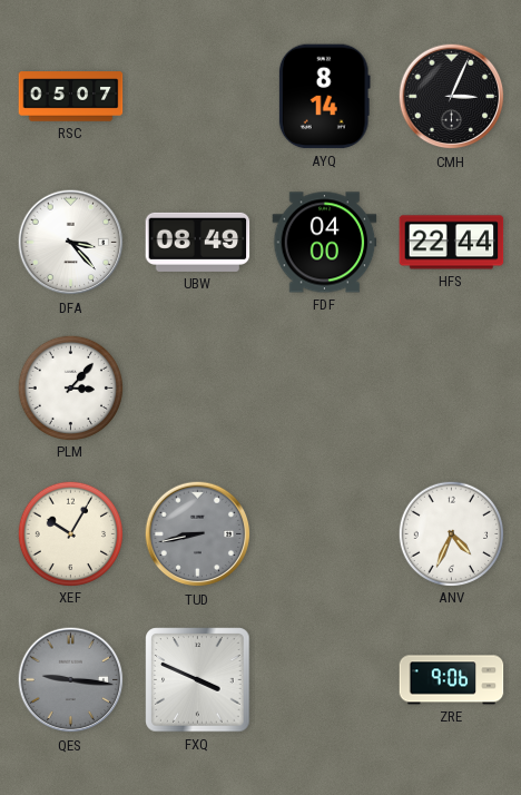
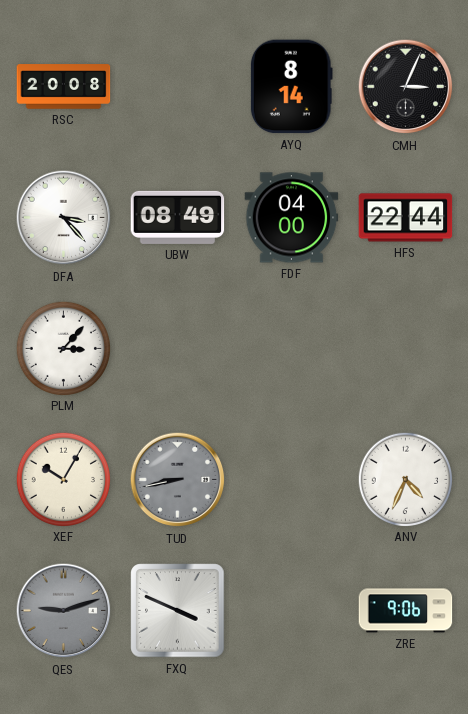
RSC: 05:07 -> 20:08 (64, 87)
QES: 9:16 -> 9:12 (64, 611)
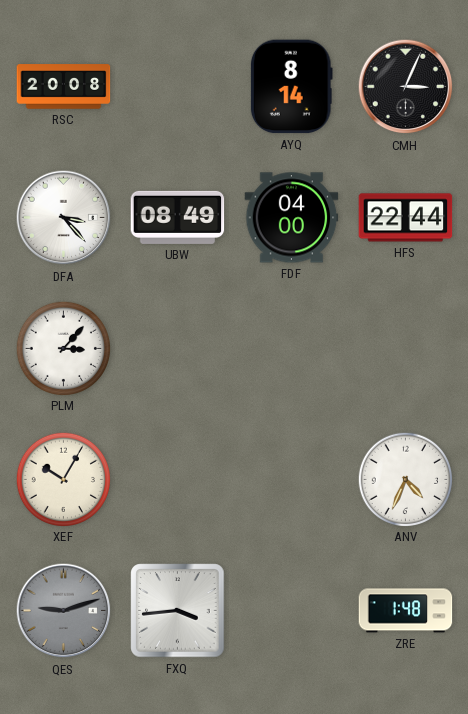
TUD: 8:43 -> none (178, 480)
FXQ: 3:49 -> 3:44 (178, 611)
ZRE: 9:06 -> 1:48 (406, 611)
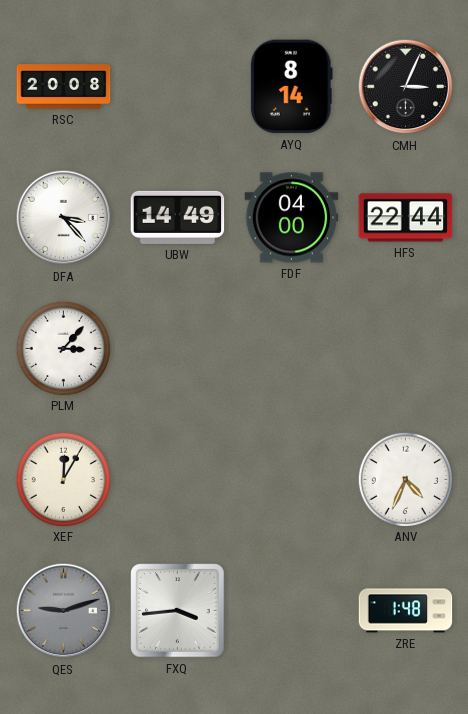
UBW: 08:49 -> 14:49 (178, 217)
XEF: 10:05 -> 12:05 (63, 479)
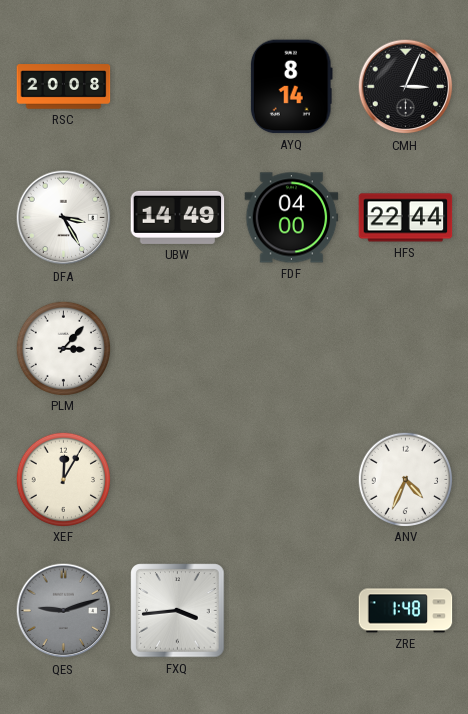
DFA: 3:23 -> 3:25 (64, 218)
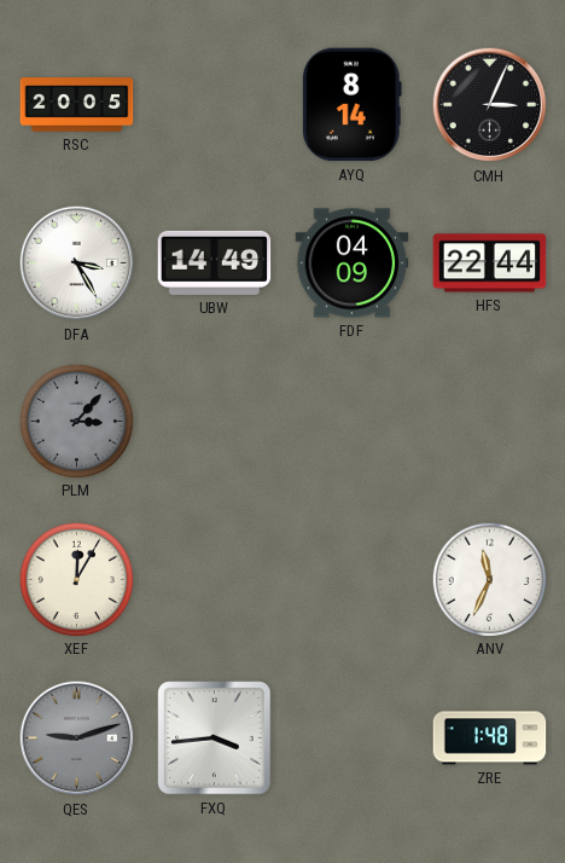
RSC: 20:08 -> 20:05 (77, 105)
FDF: 04:00 -> 04:09 (353, 263)
PLM dial: white -> grey (76, 421)
ANV: 4:34 -> 11:34 (489, 579)
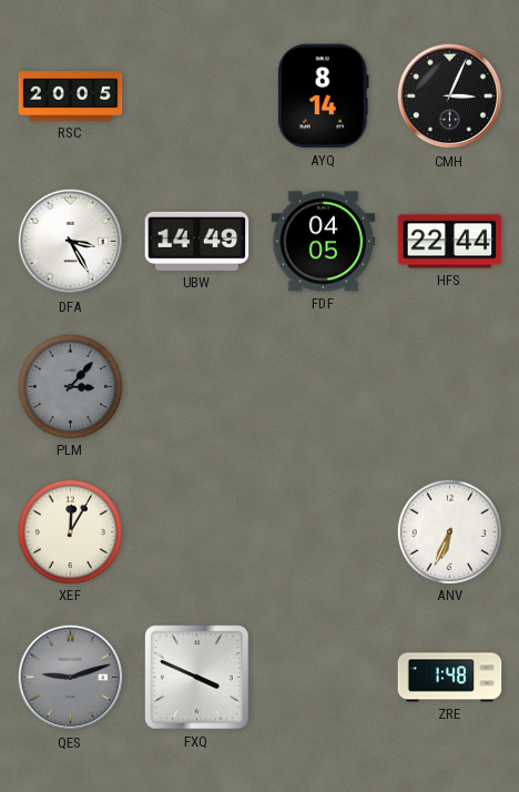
FDF: 04:09 -> 04:05 (324, 242)
ANV: 11:34 -> 6:34 (449, 531)
FXQ: 3:44 -> 3:49 (197, 678)
